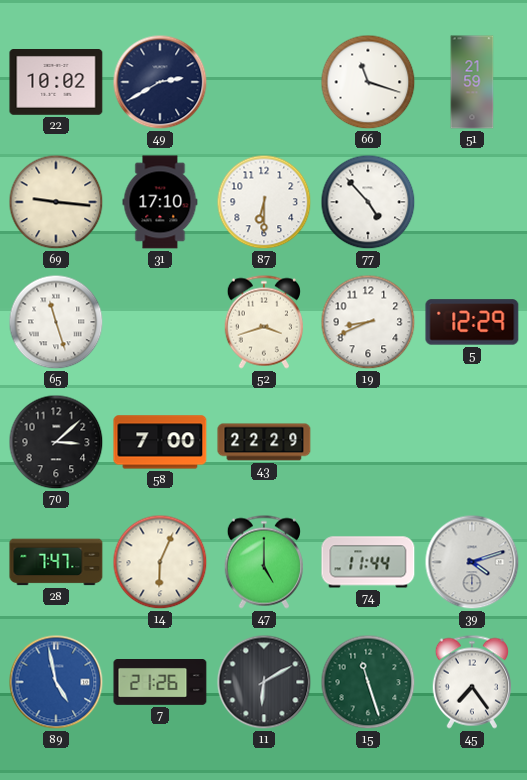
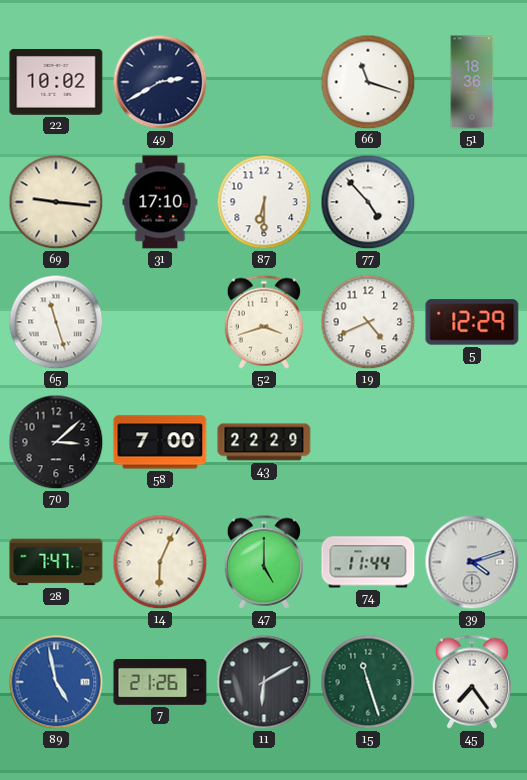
51: 21:59 -> 18:36 (472, 82)
19: 8:41 -> 4:41 (368, 322)
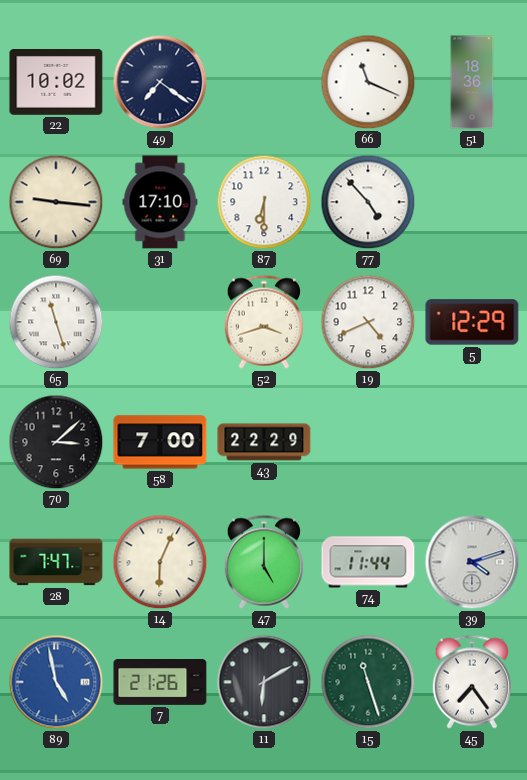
49: 2:40 -> 7:21 (160, 82)
66: 11:18 -> 11:19 (368, 82)
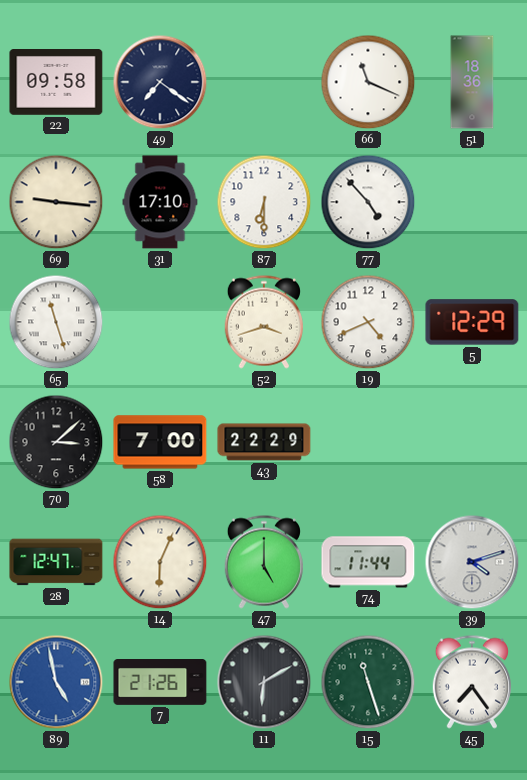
22: 10:02 -> 09:58 (56, 83)
28: 7:47 -> 12:47 (56, 562)
